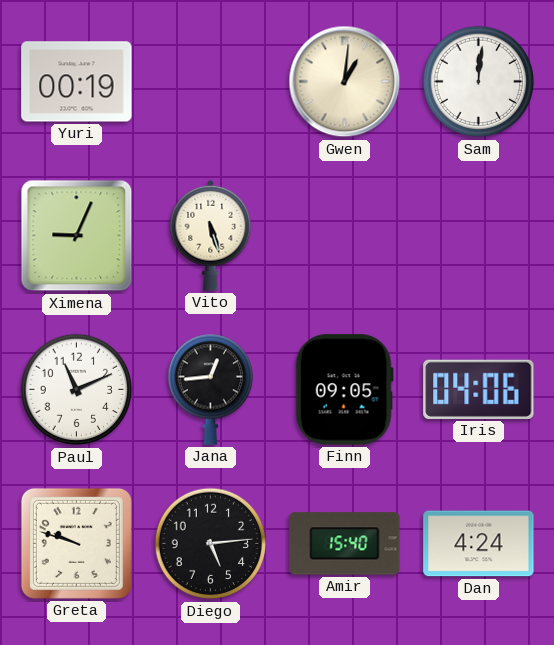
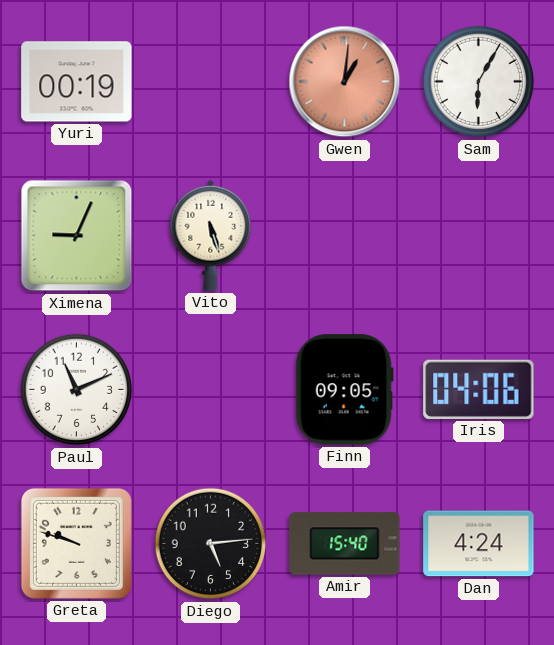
Gwen dial: cream -> salmon (345, 82)
Sam: 12:01 -> 6:05 (479, 82)
Jana: 12:44 -> none (210, 389)
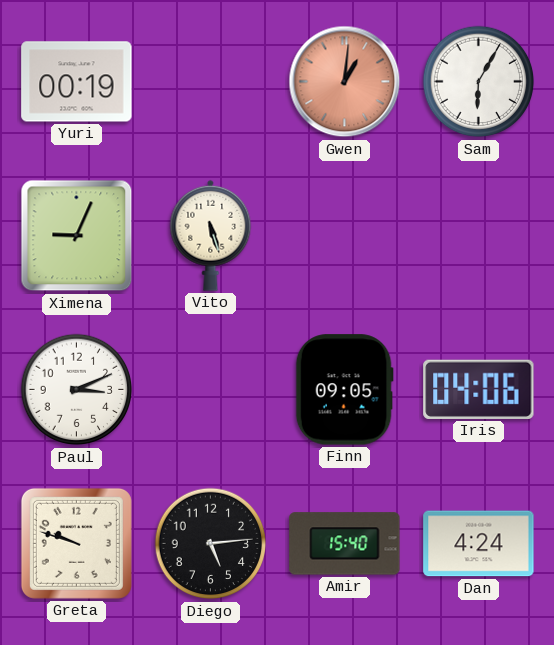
Paul: 11:11 -> 3:11 (77, 390)
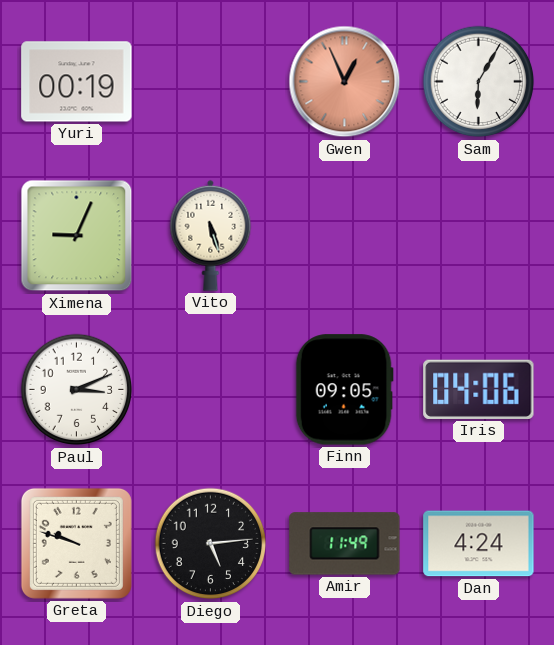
Gwen: 1:01 -> 12:56 (345, 82)
Amir: 15:40 -> 11:49 (345, 544)
